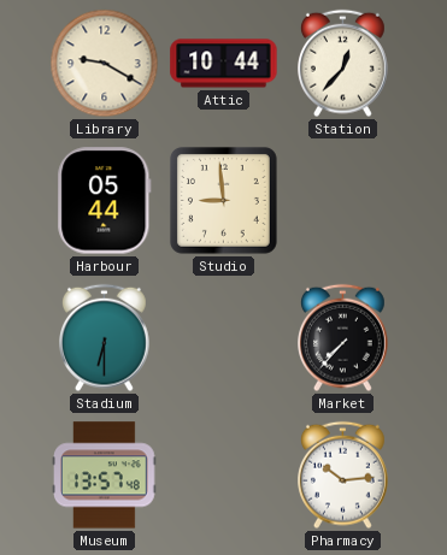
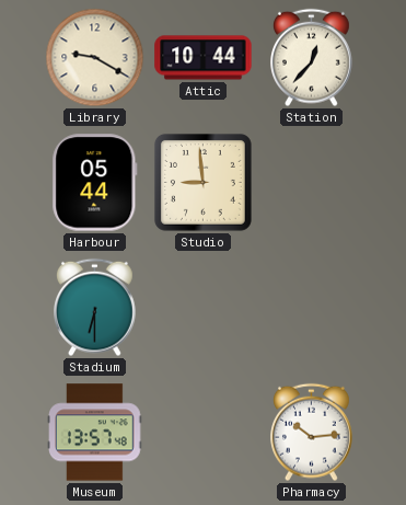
Market: 7:37 -> none (343, 338)
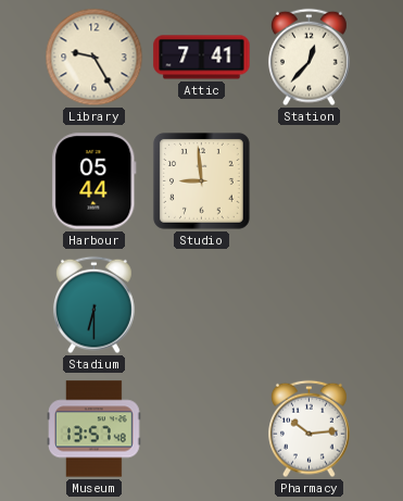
Library: 9:20 -> 9:25 (95, 58)
Attic: 10:44 -> 7:41 (202, 58)
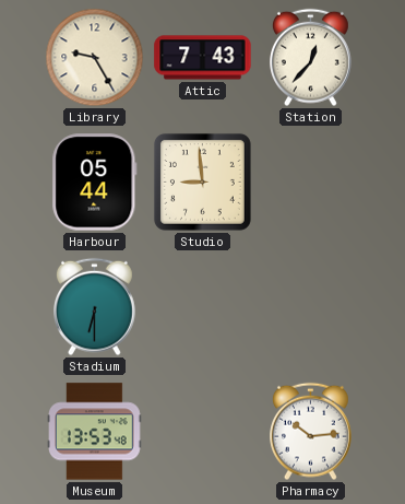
Attic: 7:41 -> 7:43 (203, 58)
Museum: 13:57 -> 13:53 (95, 432)
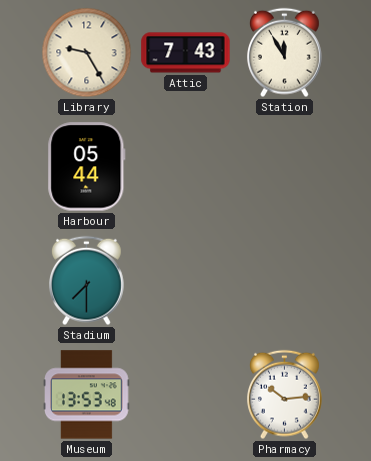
Station: 12:37 -> 11:55 (285, 53)
Studio: 8:59 -> none (202, 181)
Stadium: 6:30 -> 7:30 (87, 281)
